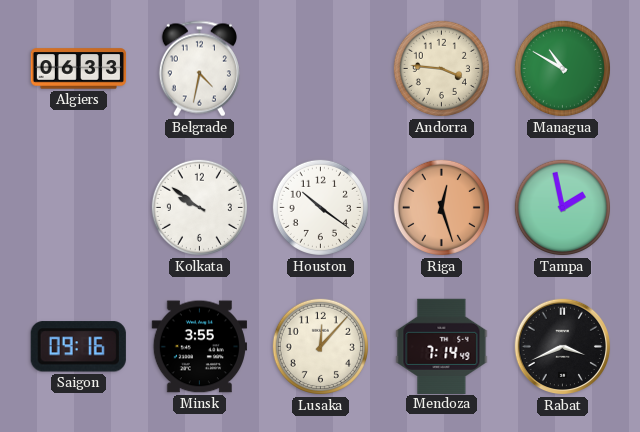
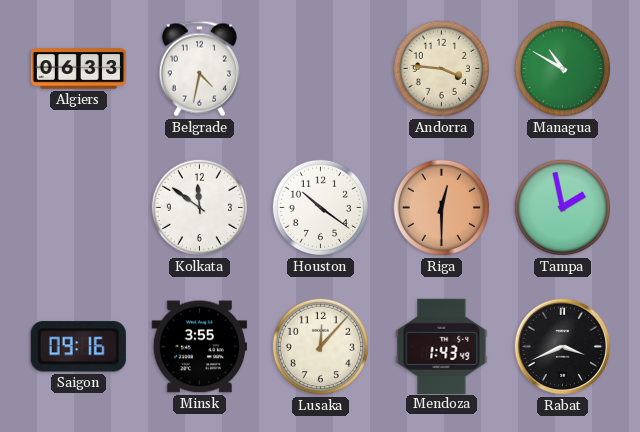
Kolkata: 9:51 -> 11:51 (199, 207)
Riga: 12:27 -> 12:30 (441, 207)
Mendoza: 7:14 -> 1:43 (442, 346)
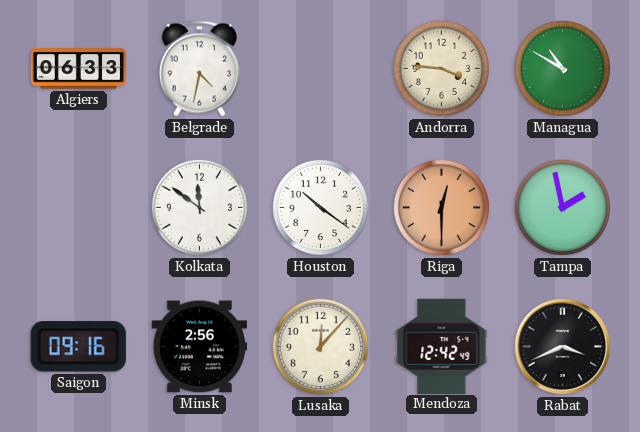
Minsk: 3:55 -> 2:56 (199, 347)
Mendoza: 1:43 -> 12:42 (442, 346)
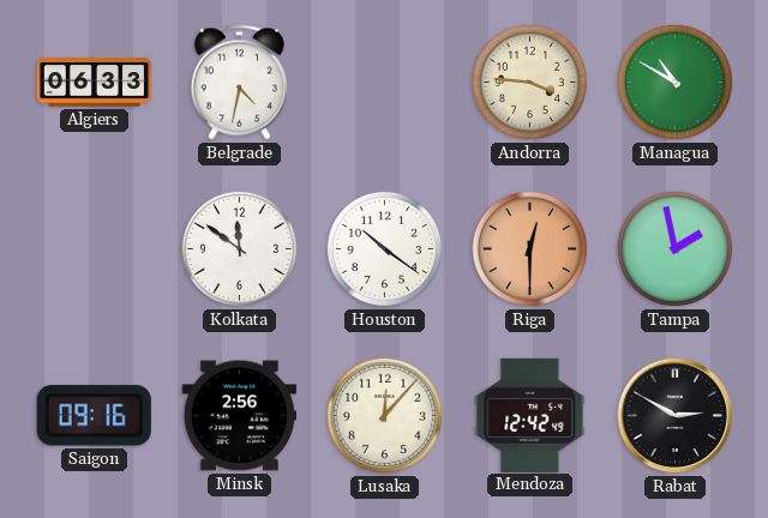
Rabat: 3:41 -> 2:50 (676, 416)
